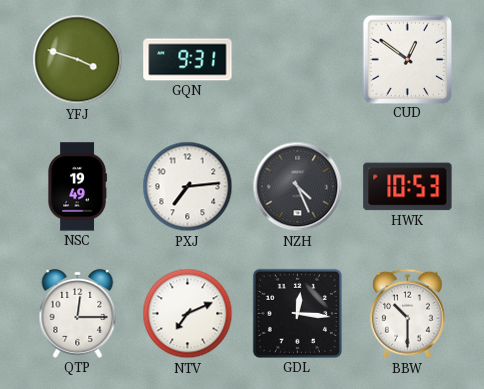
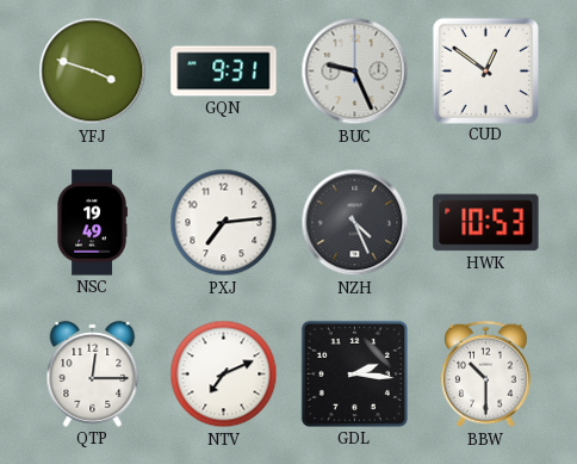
BUC: none -> 9:26 (355, 72)
GDL: 12:16 -> 2:16 (354, 373)
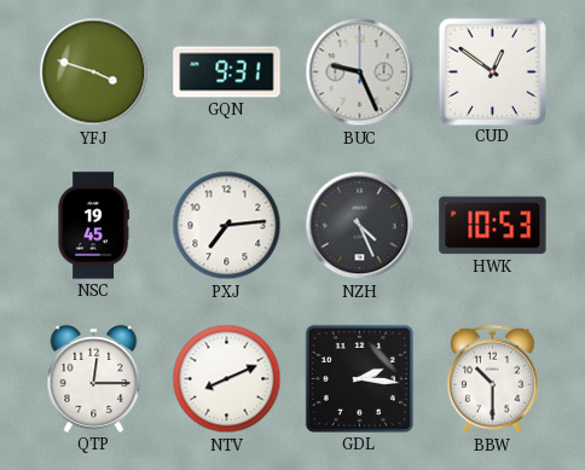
NSC: 19:49 -> 19:45 (93, 226)
NTV: 7:11 -> 8:11 (227, 379)
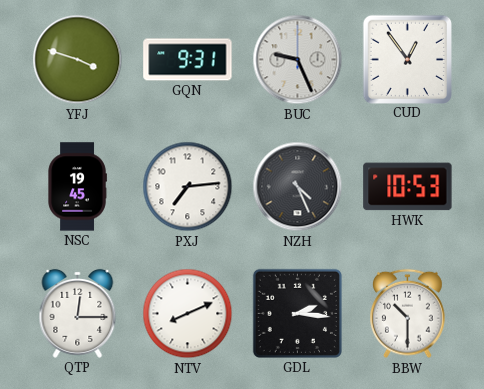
CUD: 12:51 -> 12:54 (407, 59)
